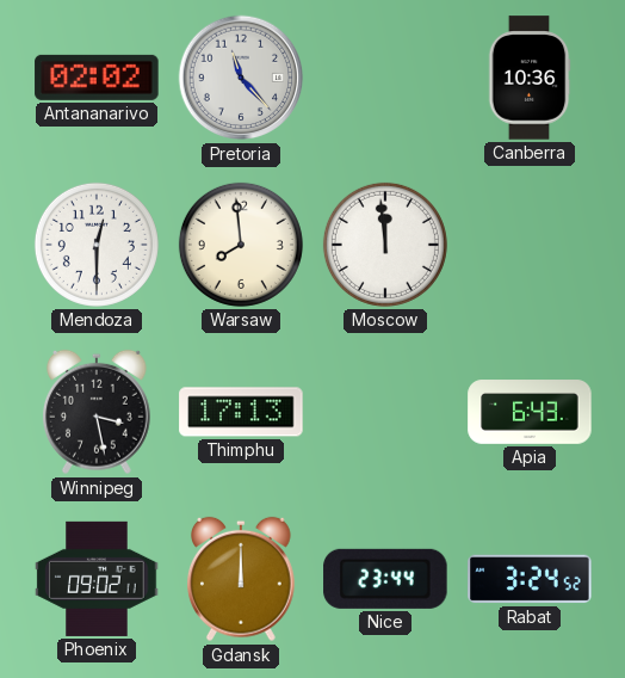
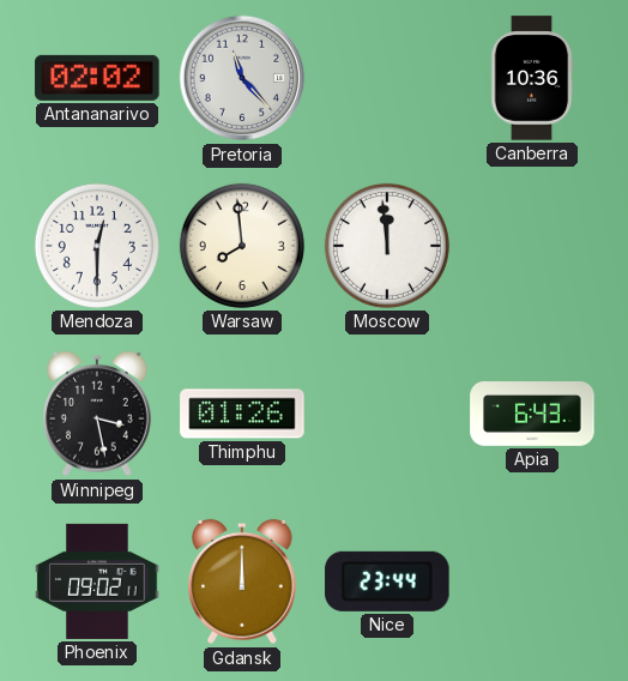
Thimphu: 17:13 -> 01:26 (242, 414)
Rabat: 3:24 -> none (530, 579)
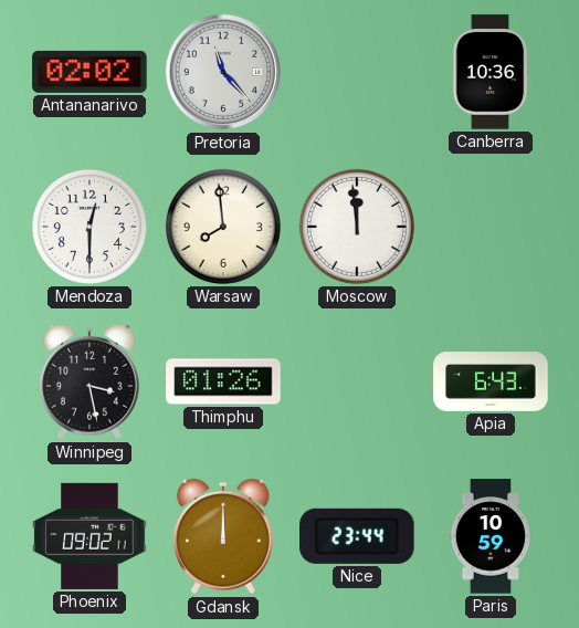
Paris: none -> 10:59 (491, 536)
